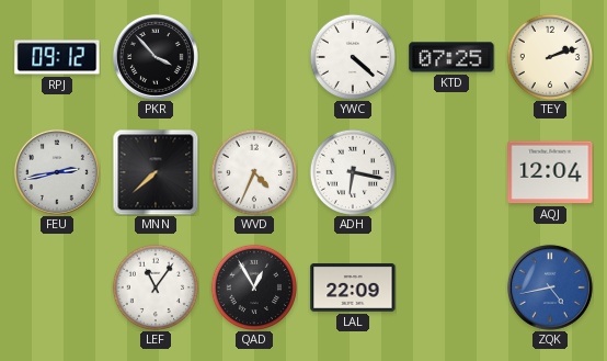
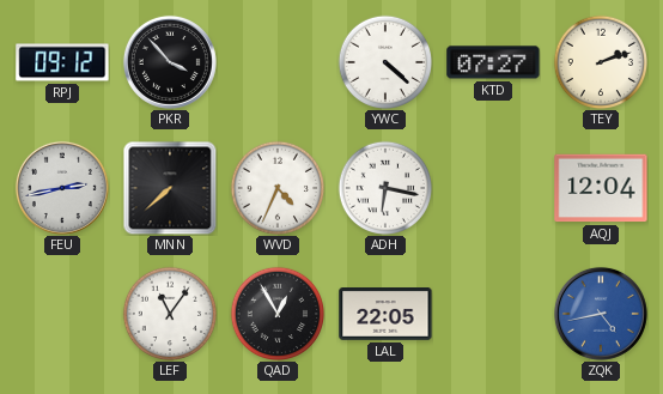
KTD: 07:25 -> 07:27 (493, 62)
LAL: 22:09 -> 22:05 (385, 314)
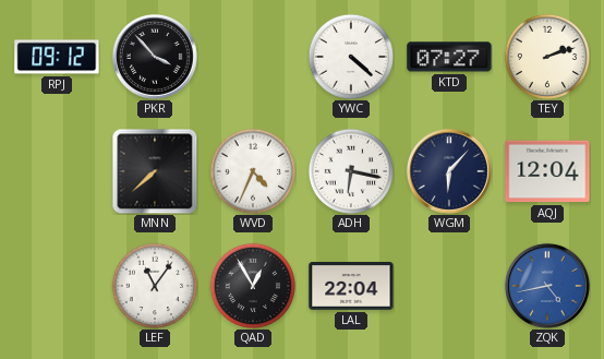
FEU: 2:43 -> none (62, 188)
WGM: none -> 6:07 (449, 171)
LAL: 22:05 -> 22:04 (351, 286)
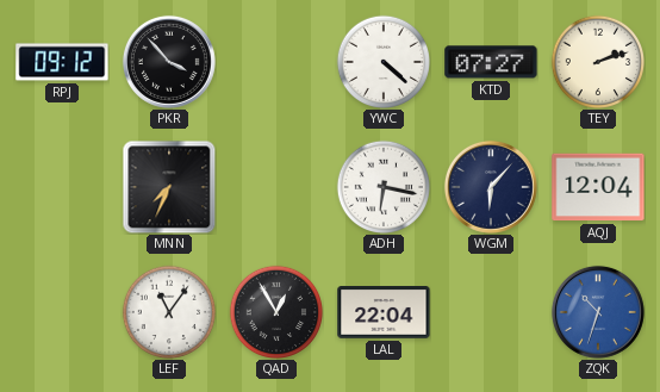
MNN: 7:38 -> 7:34 (169, 187)
WVD: 4:34 -> none (252, 170)
ZQK: 4:43 -> 10:33 (598, 312)
